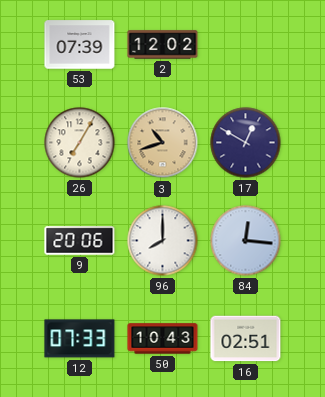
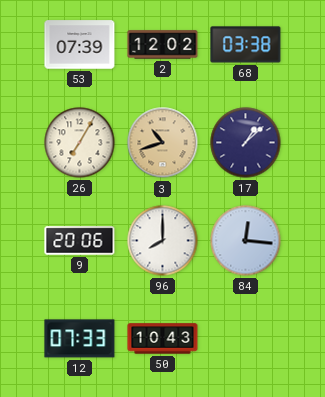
68: none -> 03:38 (246, 45)
17: 12:50 -> 1:08 (246, 143)
16: 02:51 -> none (246, 339)
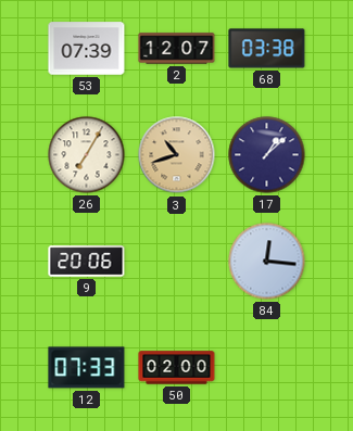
2: 12:02 -> 12:07 (177, 49)
96: 8:00 -> none (163, 241)
50: 10:43 -> 02:00 (177, 368)
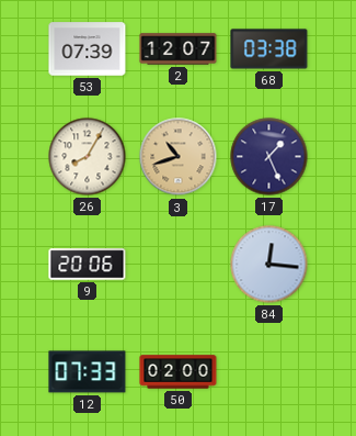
26: 7:05 -> 8:05 (88, 157)
17: 1:08 -> 1:26 (269, 157)
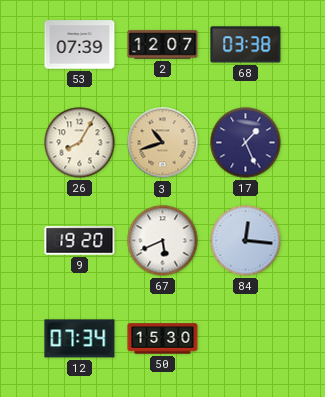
9: 20:06 -> 19:20 (80, 241)
67: none -> 5:41 (163, 241)
12: 07:33 -> 07:34 (80, 339)
50: 02:00 -> 15:30 (163, 339)
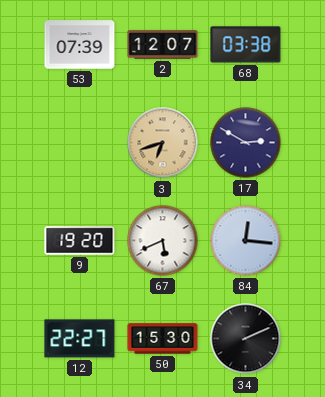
26: 8:05 -> none (80, 143)
3: 10:42 -> 6:42 (163, 143)
17: 1:26 -> 2:50 (246, 143)
12: 07:34 -> 22:27 (80, 339)
34: none -> 2:11 (246, 339)
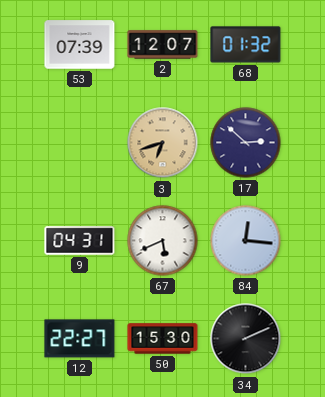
68: 03:38 -> 01:32 (246, 45)
17: 2:50 -> 2:52 (246, 143)
9: 19:20 -> 04:31 (80, 241)
